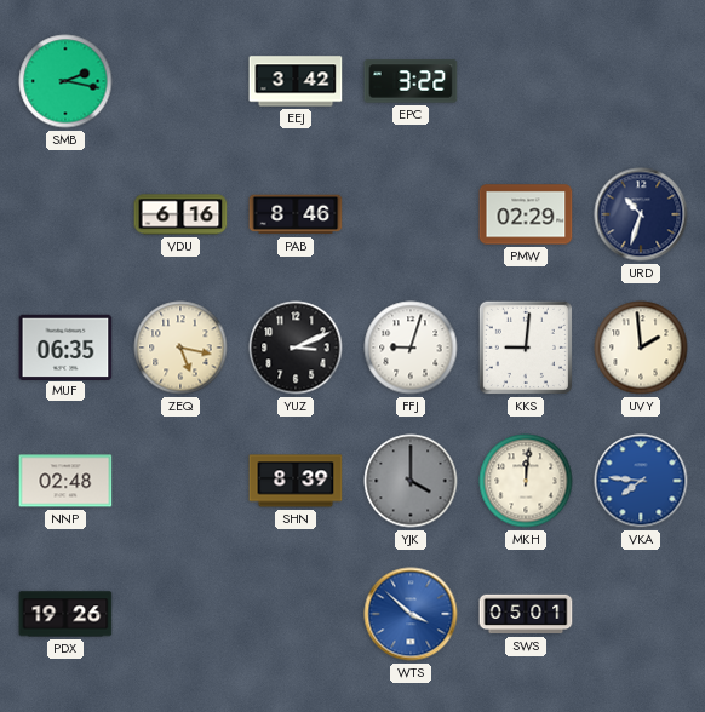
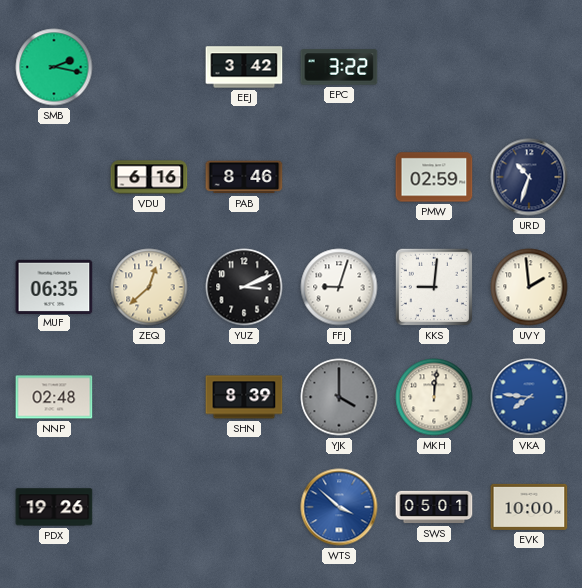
PMW: 02:29 -> 02:59 (434, 177)
ZEQ: 5:17 -> 12:38 (149, 287)
EVK: none -> 10:00 (529, 507)
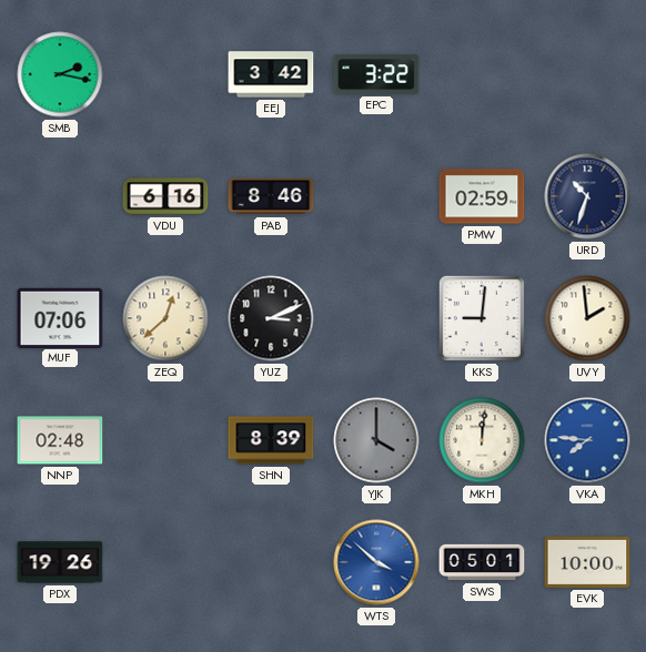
MUF: 06:35 -> 07:06 (60, 317)
FFJ: 9:03 -> none (339, 287)
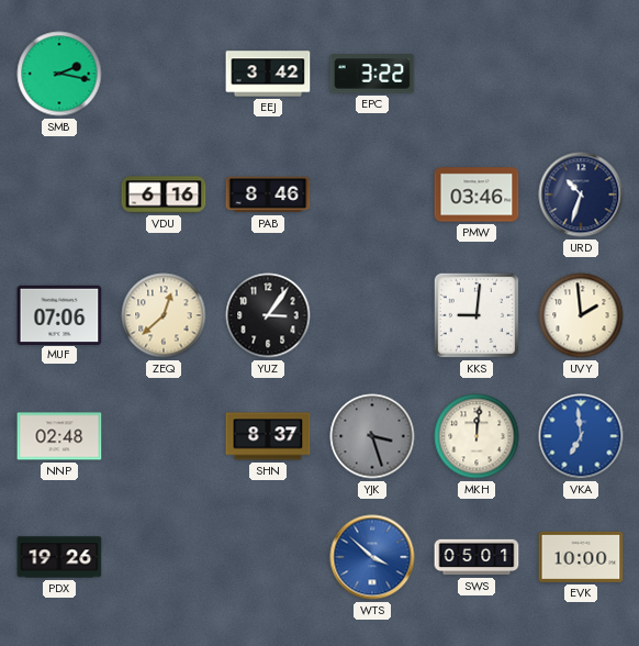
PMW: 02:59 -> 03:46 (477, 194)
YUZ: 3:11 -> 3:06 (268, 315)
SHN: 8:39 -> 8:37 (268, 436)
YJK: 4:00 -> 3:27 (372, 436)
VKA: 7:46 -> 6:59 (581, 436)
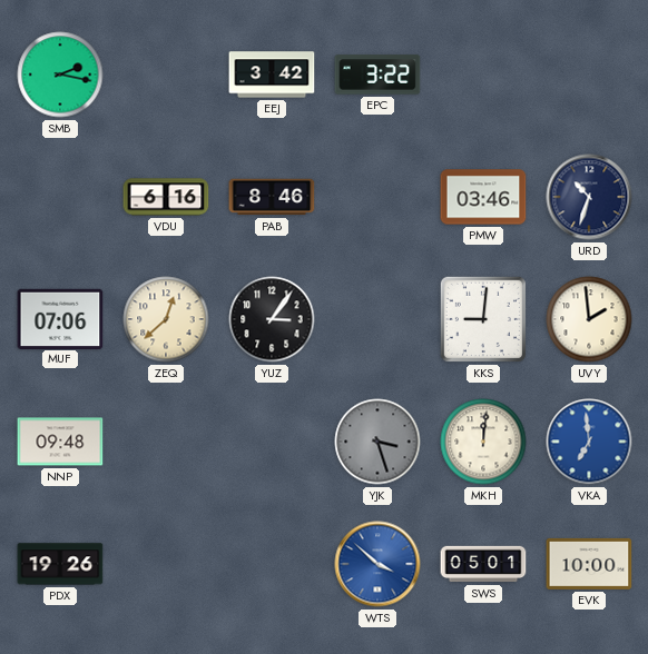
NNP: 02:48 -> 09:48 (60, 442)
SHN: 8:37 -> none (268, 436)
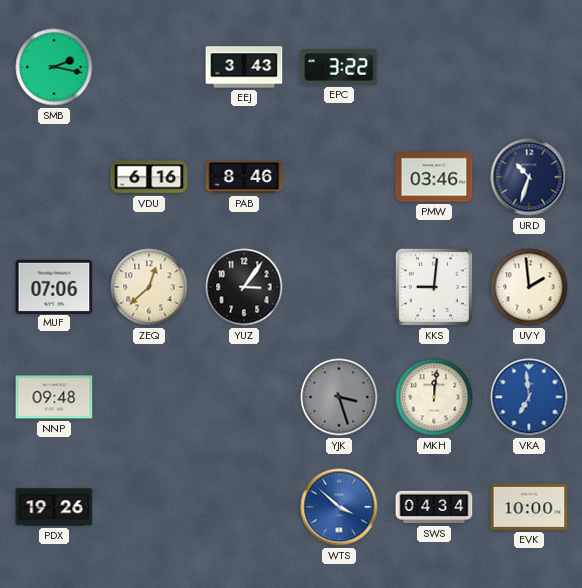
EEJ: 3:42 -> 3:43 (244, 67)
SWS: 05:01 -> 04:34 (434, 507)
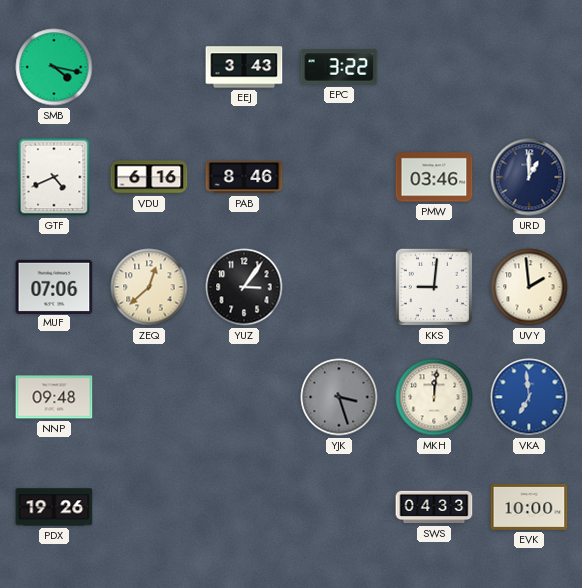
SMB: 2:17 -> 4:17 (54, 67)
GTF: none -> 4:41 (54, 177)
URD: 10:33 -> 1:00 (529, 177)
WTS: 3:52 -> none (339, 507)
SWS: 04:34 -> 04:33 (434, 507)
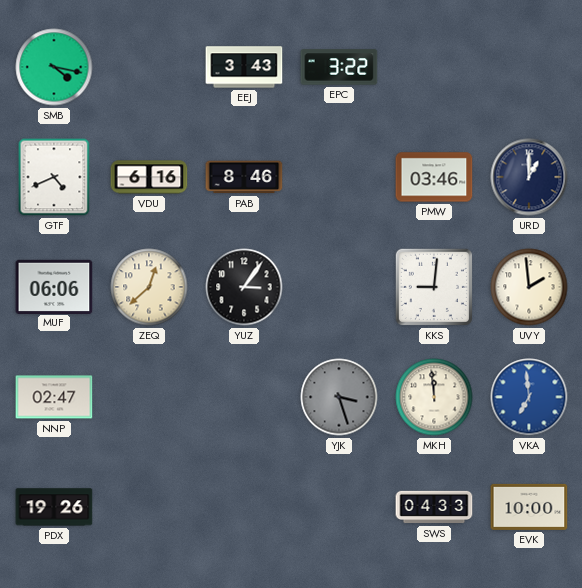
MUF: 07:06 -> 06:06 (54, 286)
NNP: 09:48 -> 02:47 (54, 397)
MKH: 12:01 -> 11:59 (434, 397)
